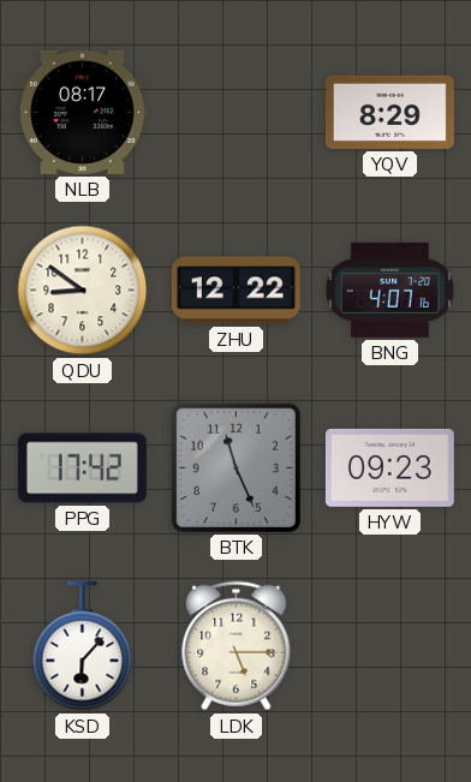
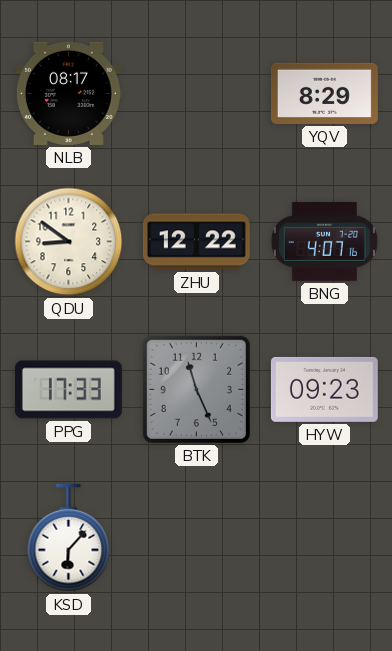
PPG: 17:42 -> 17:33 (68, 390)
LDK: 5:15 -> none (237, 646)
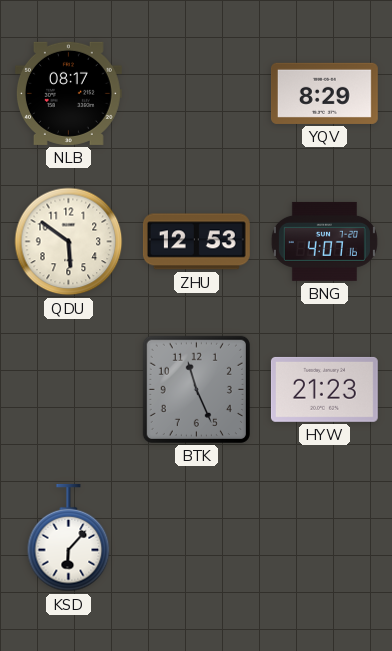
QDU: 8:51 -> 5:51 (69, 242)
ZHU: 12:22 -> 12:53 (196, 242)
PPG: 17:33 -> none (68, 390)
HYW: 09:23 -> 21:23 (324, 389)
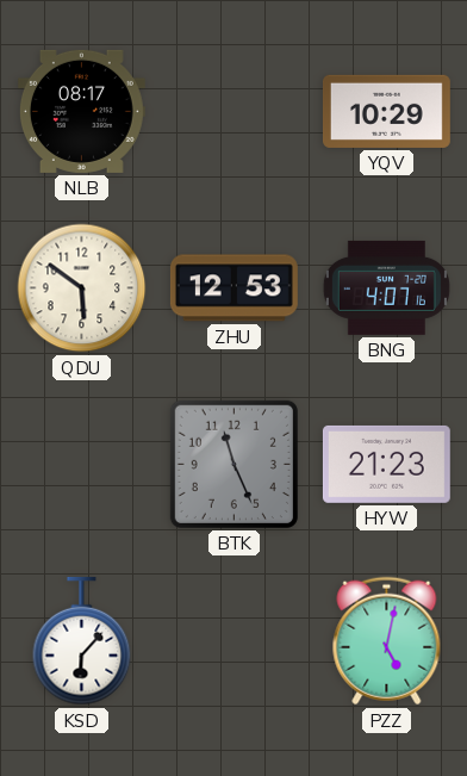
YQV: 8:29 -> 10:29 (386, 111)
PZZ: none -> 5:02 (387, 641)
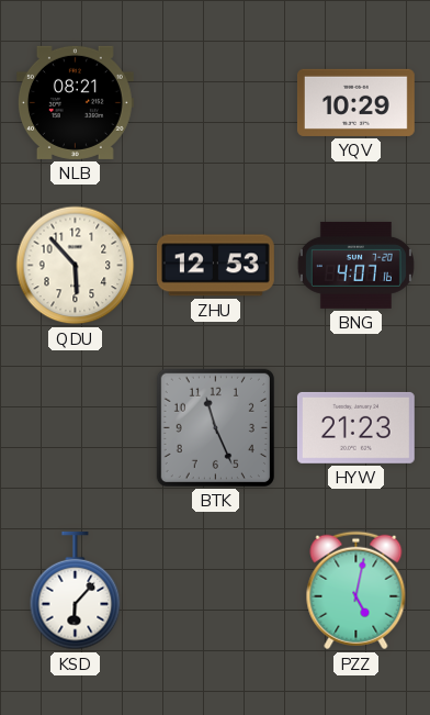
NLB: 08:17 -> 08:21 (75, 102)
QDU: 5:51 -> 5:53 (76, 266)
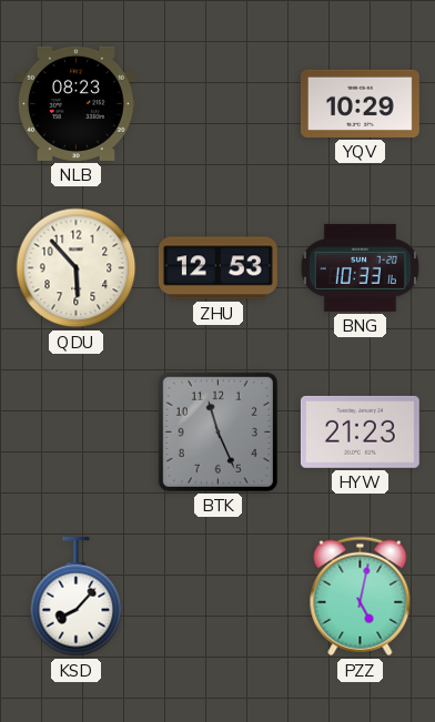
NLB: 08:21 -> 08:23 (75, 103)
BNG: 4:07 -> 10:33 (360, 267)
KSD: 6:07 -> 8:07 (77, 597)
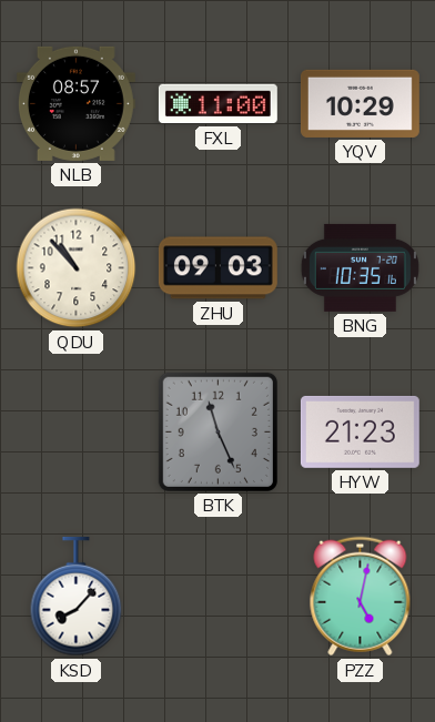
NLB: 08:23 -> 08:57 (75, 103)
FXL: none -> 11:00 (217, 104)
QDU: 5:53 -> 10:53 (77, 268)
ZHU: 12:53 -> 09:03 (217, 268)
BNG: 10:33 -> 10:35 (360, 267)
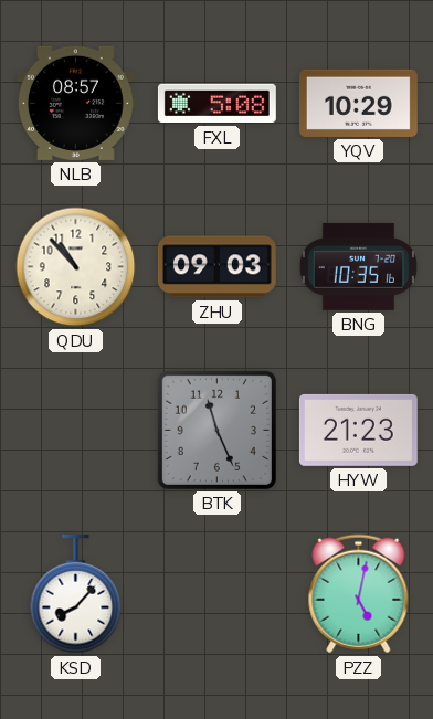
FXL: 11:00 -> 5:08 (216, 104)
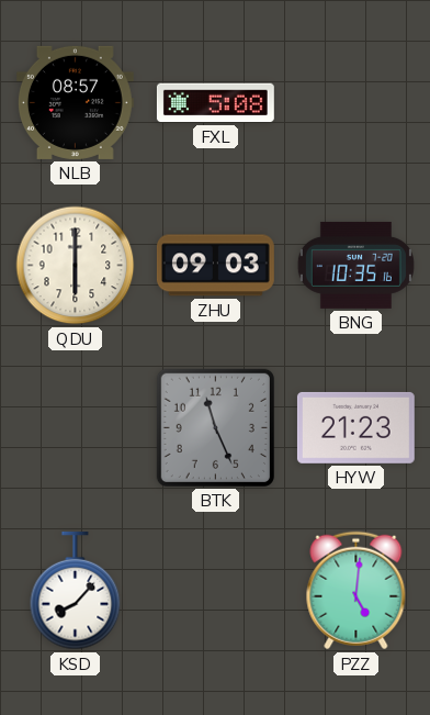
YQV: 10:29 -> none (358, 103)
QDU: 10:53 -> 6:00 (76, 266)
PZZ: 5:02 -> 5:01 (357, 591)
